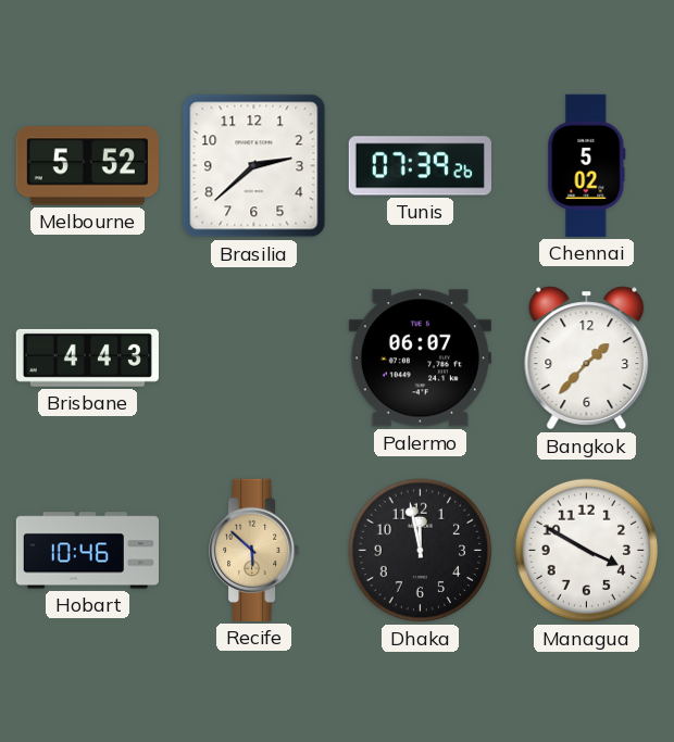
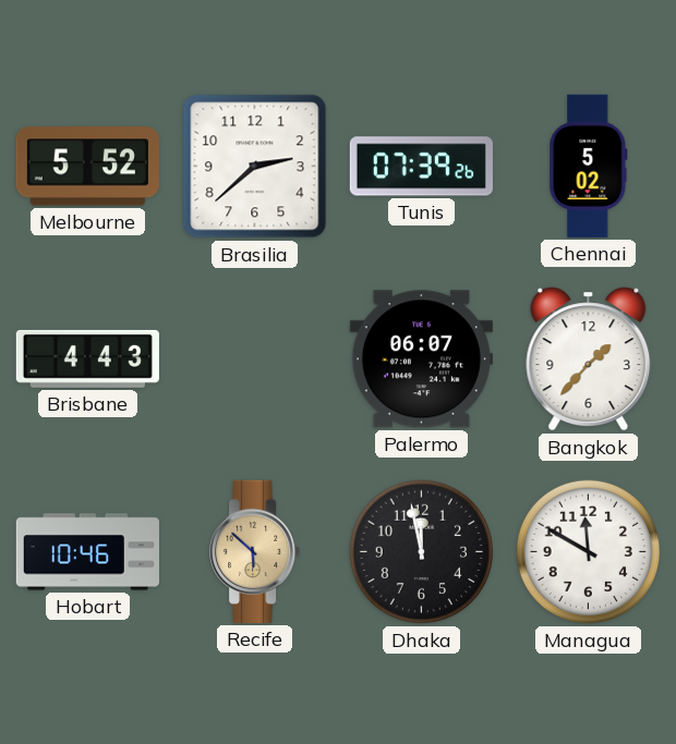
Managua: 3:50 -> 11:50 (589, 552)
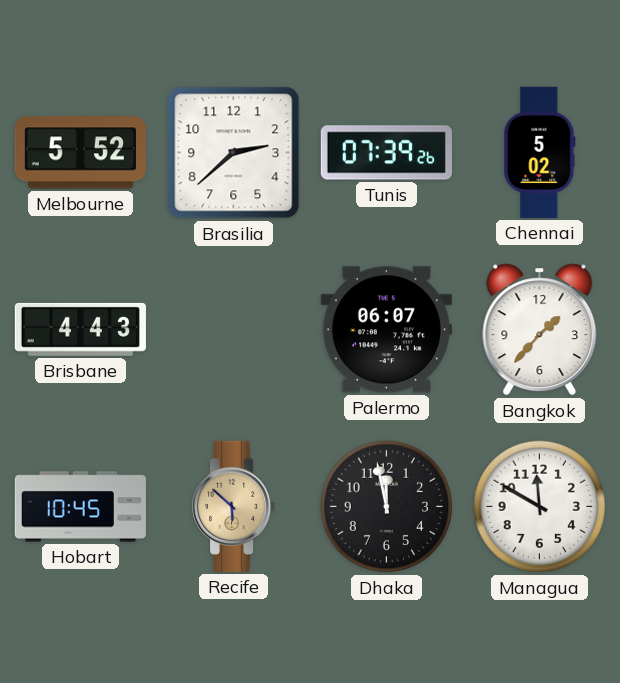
Hobart: 10:46 -> 10:45 (80, 507)
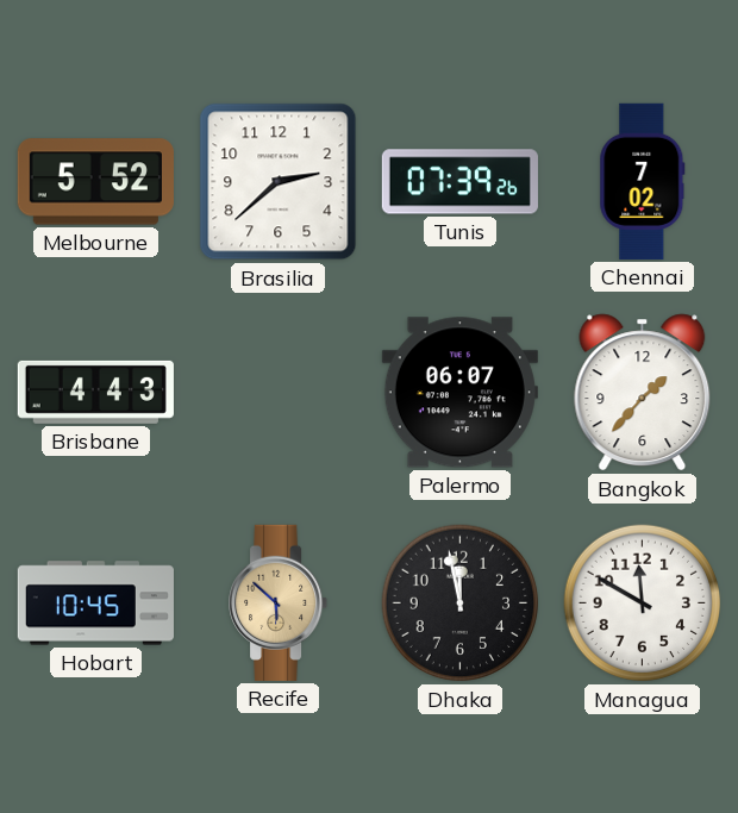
Chennai: 5:02 -> 7:02 (643, 181)
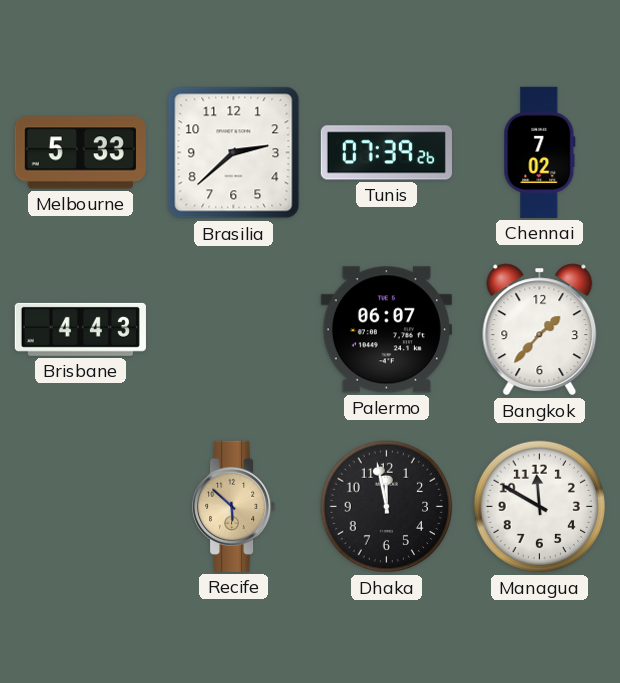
Melbourne: 5:52 -> 5:33 (80, 153)
Hobart: 10:45 -> none (95, 604)
